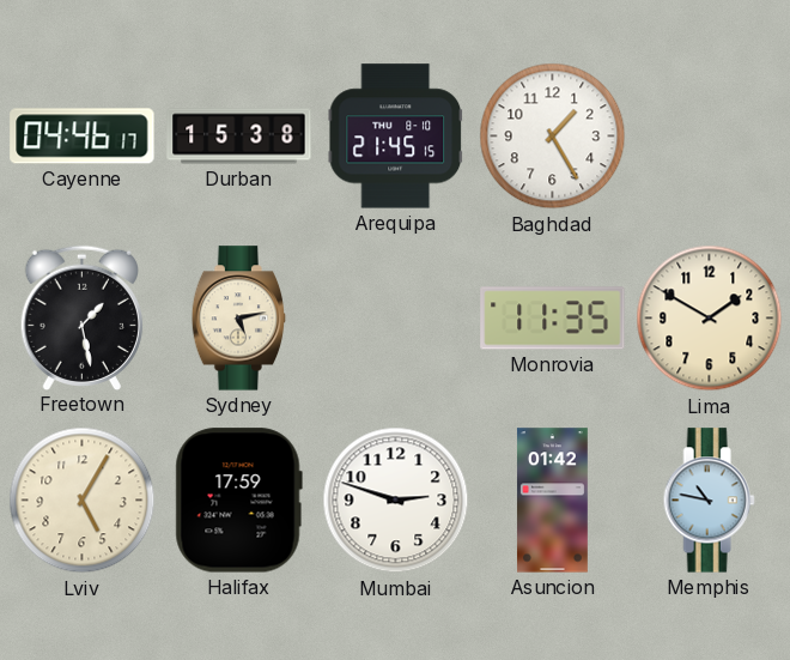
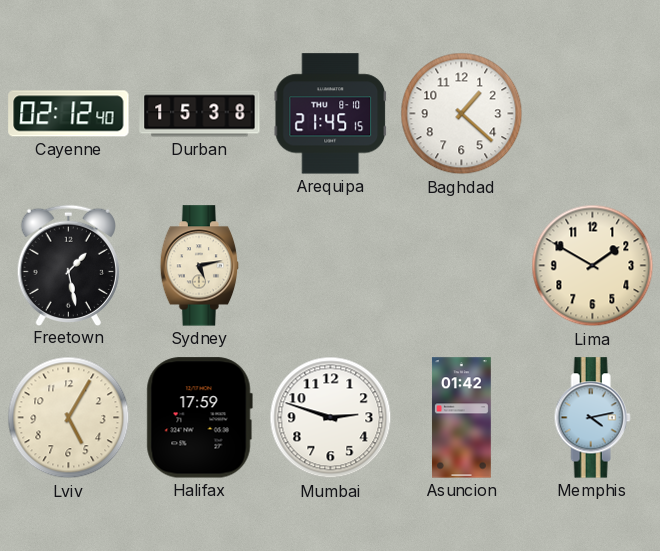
Cayenne: 04:46 -> 02:12 (69, 114)
Baghdad: 1:25 -> 1:22 (462, 114)
Monrovia: 11:35 -> none (553, 319)
Memphis: 10:47 -> 4:13 (592, 418)
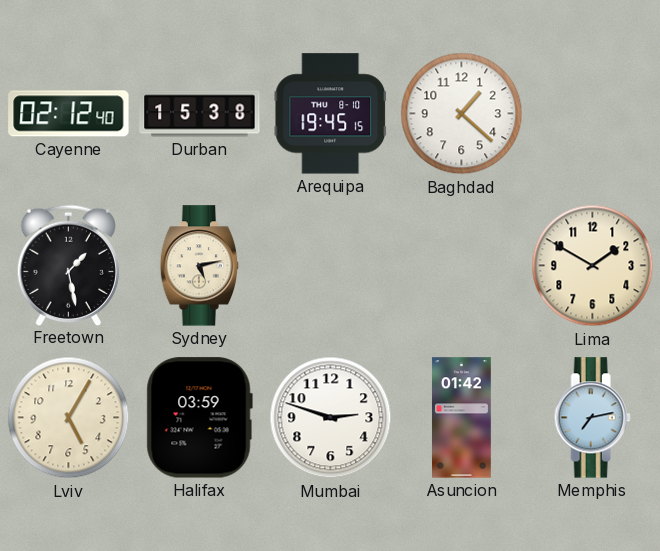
Arequipa: 21:45 -> 19:45 (331, 114)
Halifax: 17:59 -> 03:59 (199, 418)
Memphis: 4:13 -> 7:13 (592, 418)
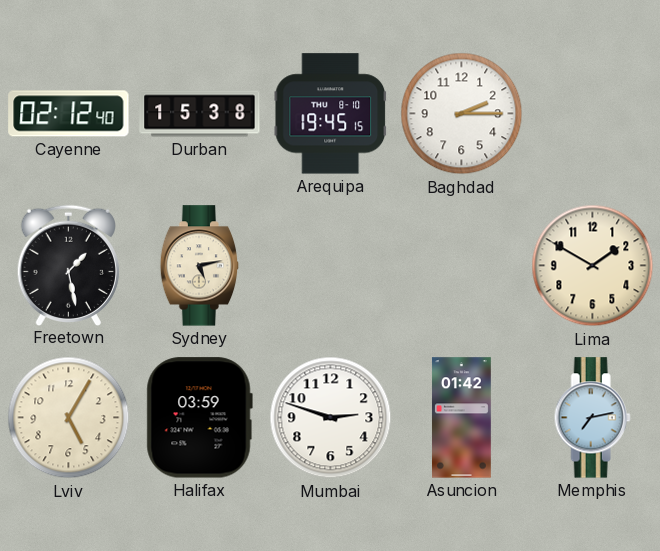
Baghdad: 1:22 -> 2:15 (462, 114)
